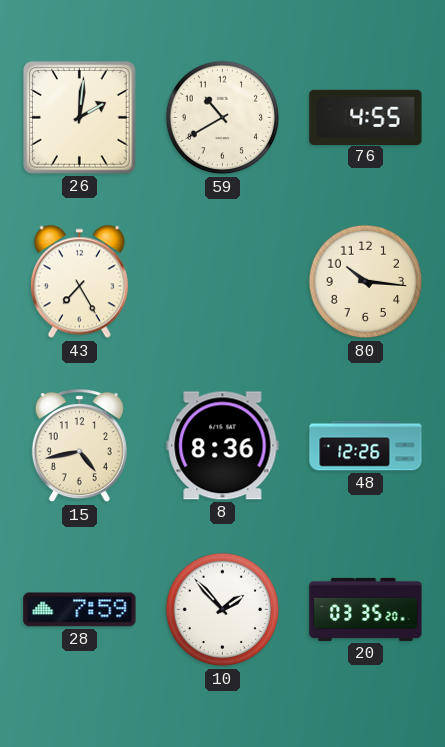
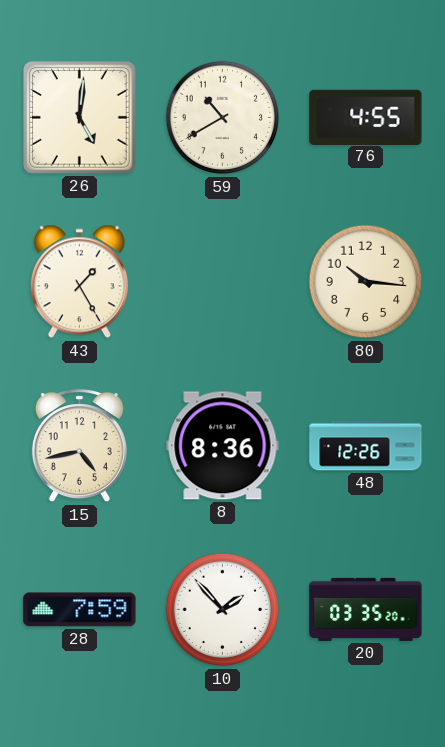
26: 2:01 -> 5:01 (80, 118)
43: 7:25 -> 1:25 (79, 282)
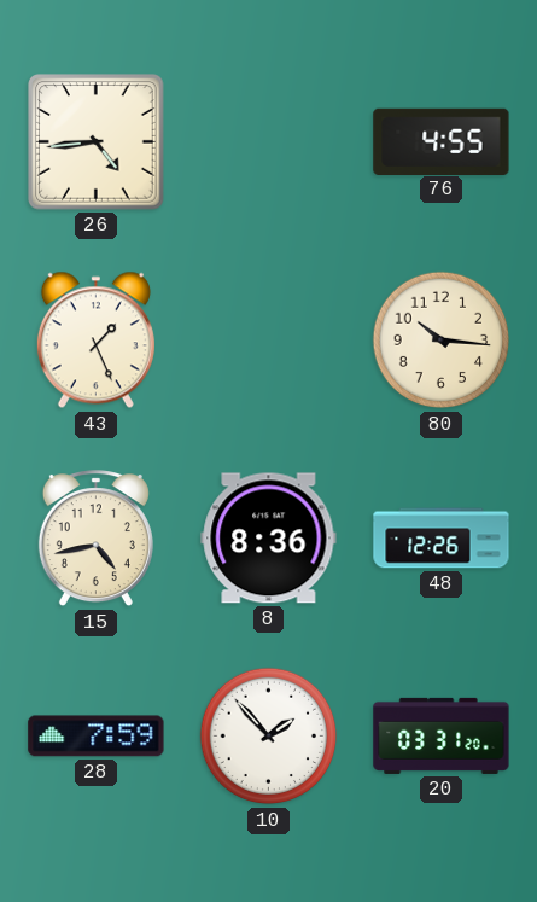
26: 5:01 -> 4:44 (97, 142)
59: 10:40 -> none (223, 118)
43: 1:25 -> 1:26 (95, 341)
20: 03:35 -> 03:31 (442, 735)
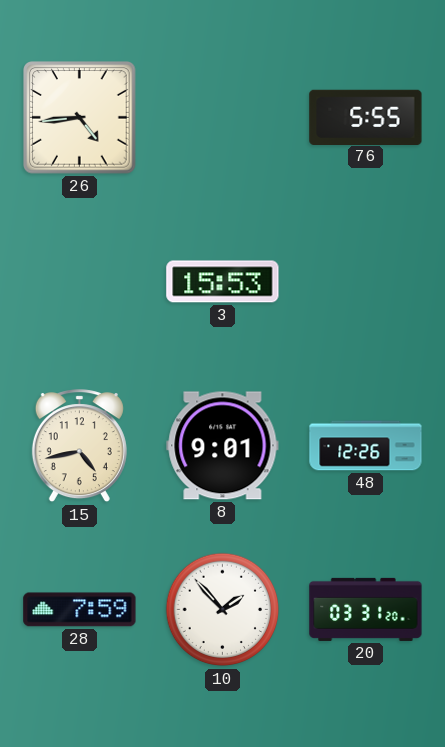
76: 4:55 -> 5:55 (366, 117)
43: 1:26 -> none (95, 341)
3: none -> 15:53 (223, 282)
80: 10:16 -> none (442, 341)
8: 8:36 -> 9:01 (223, 446)
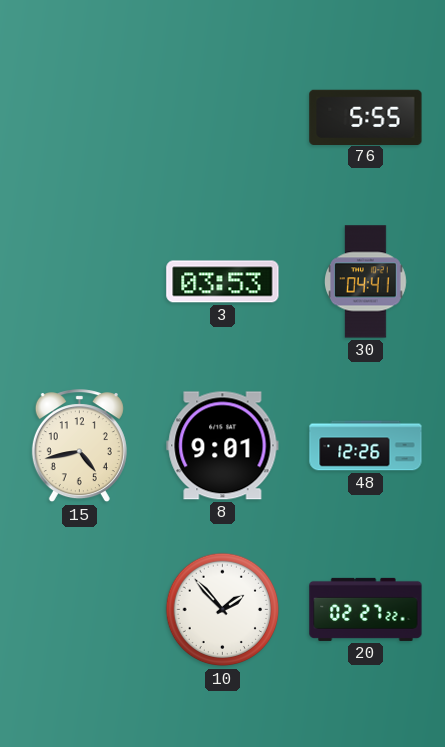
26: 4:44 -> none (80, 118)
3: 15:53 -> 03:53 (223, 282)
30: none -> 04:41 (366, 282)
28: 7:59 -> none (80, 610)
20: 03:31 -> 02:27 (366, 609)
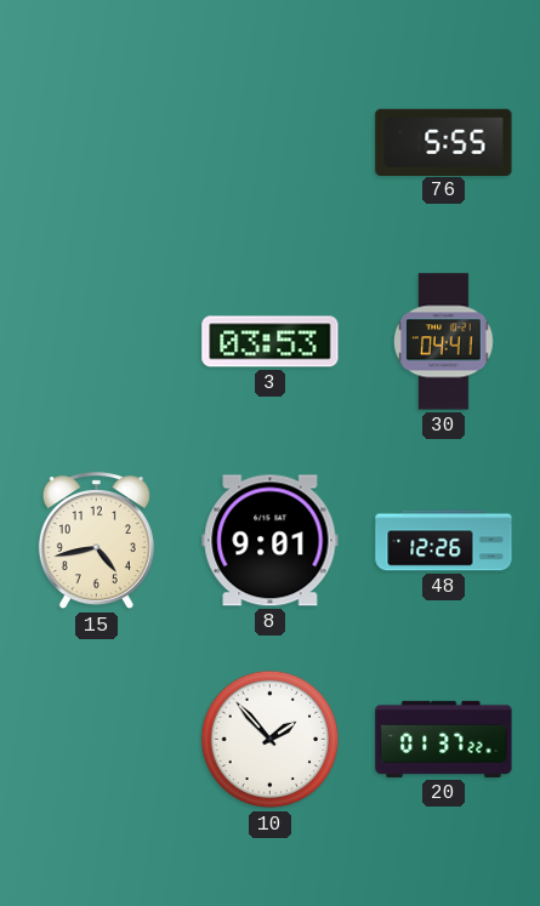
20: 02:27 -> 01:37 (444, 739)
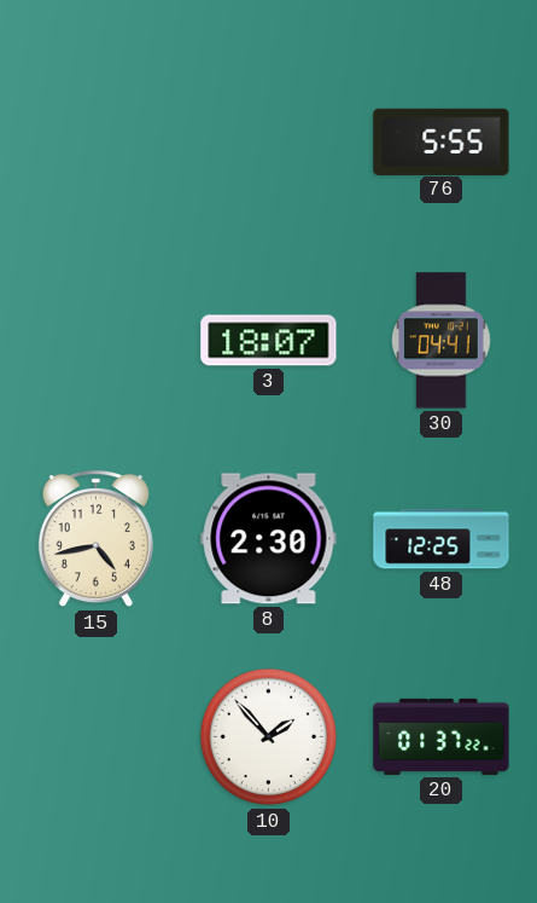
3: 03:53 -> 18:07 (269, 341)
8: 9:01 -> 2:30 (269, 539)
48: 12:26 -> 12:25 (442, 539)
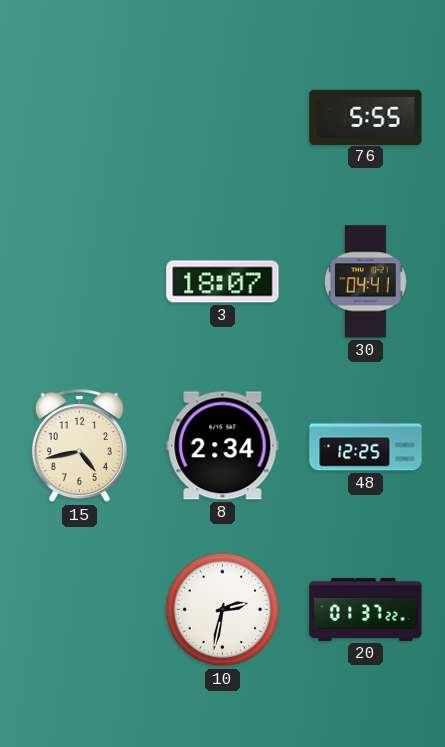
8: 2:30 -> 2:34 (223, 446)
10: 1:53 -> 2:32 (223, 610)
